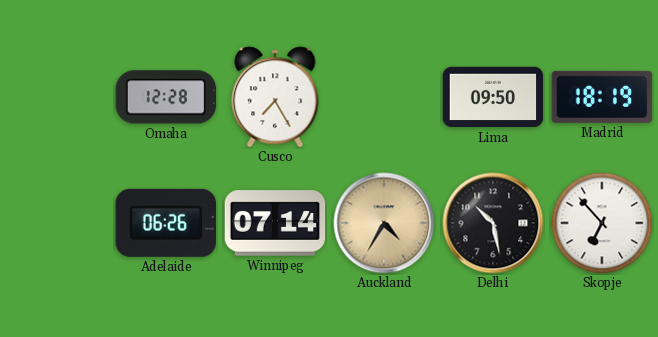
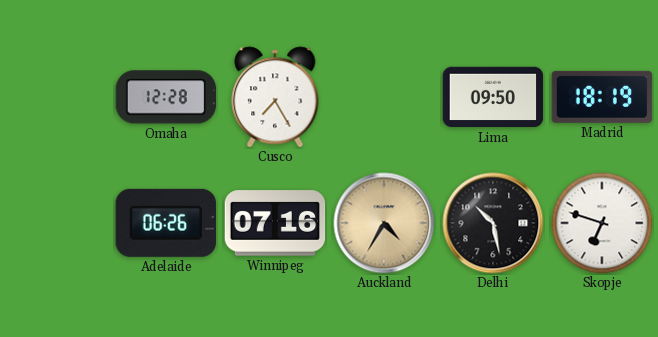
Winnipeg: 07:14 -> 07:16 (275, 223)
Skopje: 6:53 -> 6:48 (602, 223)
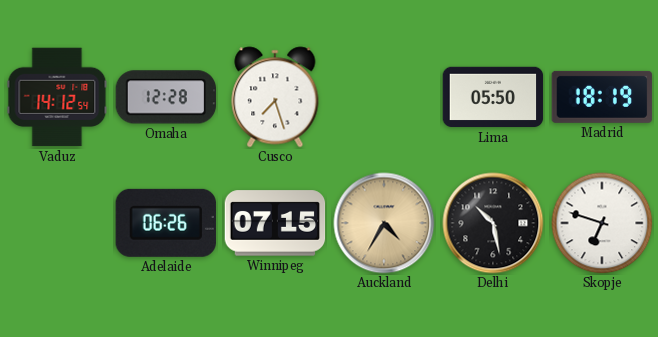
Vaduz: none -> 14:12 (57, 97)
Cusco: 7:25 -> 7:27 (275, 97)
Lima: 09:50 -> 05:50 (493, 97)
Winnipeg: 07:16 -> 07:15 (275, 223)
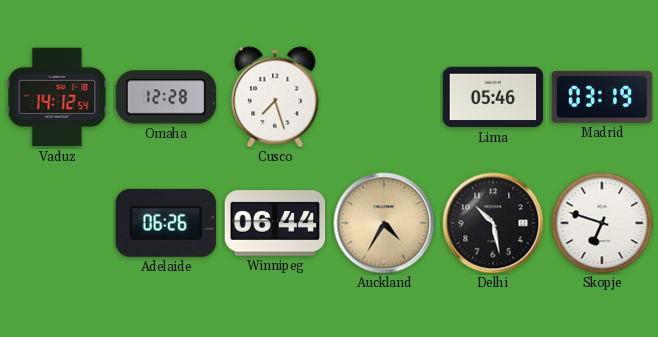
Lima: 05:50 -> 05:46 (493, 97)
Madrid: 18:19 -> 03:19 (602, 97)
Winnipeg: 07:15 -> 06:44 (275, 223)
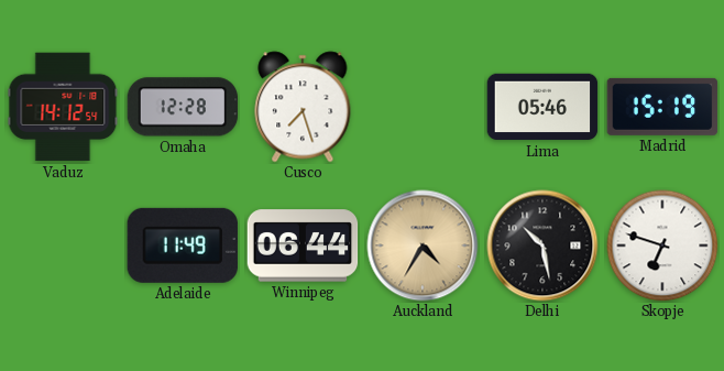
Madrid: 03:19 -> 15:19 (662, 107)
Adelaide: 06:26 -> 11:49 (183, 245)
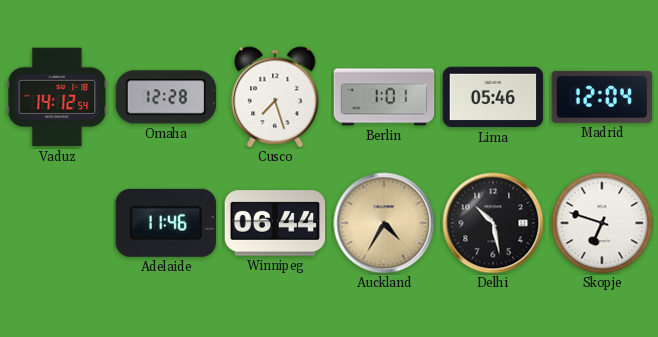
Berlin: none -> 1:01 (384, 97)
Madrid: 15:19 -> 12:04 (602, 97)
Adelaide: 11:49 -> 11:46 (166, 223)
